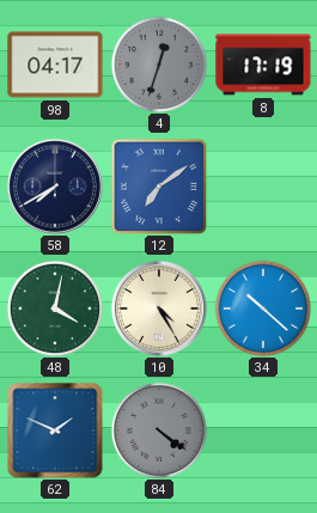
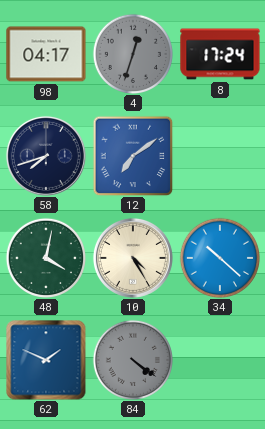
8: 17:19 -> 17:24 (220, 54)
58: 7:40 -> 7:42 (46, 156)
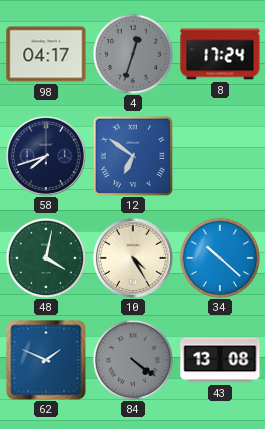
12: 7:09 -> 6:51 (133, 156)
43: none -> 13:08 (220, 360)
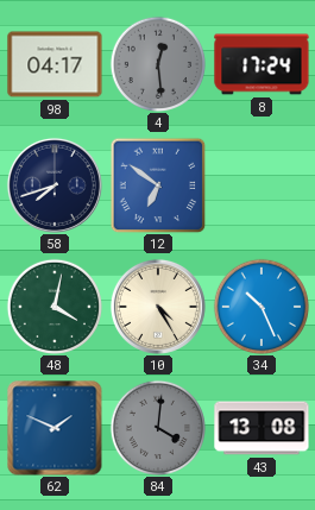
4: 12:33 -> 12:29 (157, 63)
34: 10:22 -> 10:26 (260, 306)
84: 4:21 -> 4:01 (157, 427)
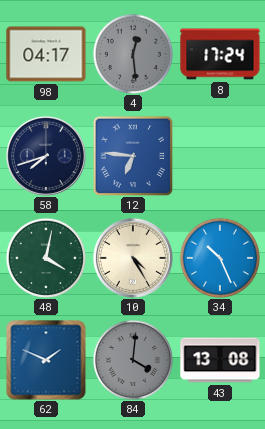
12: 6:51 -> 6:46 (133, 156)
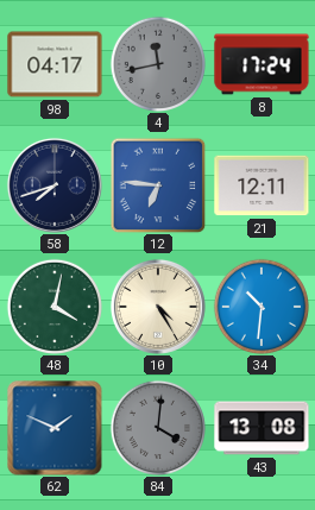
4: 12:29 -> 11:43 (157, 63)
21: none -> 12:11 (262, 185)
34: 10:26 -> 10:31 (260, 306)
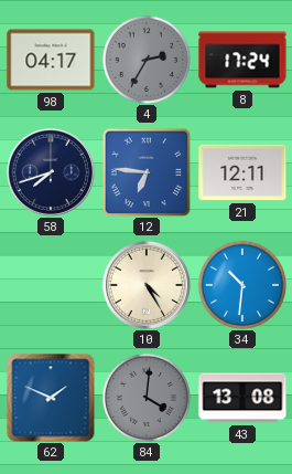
4: 11:43 -> 2:35 (145, 59)
48: 4:02 -> none (53, 306)
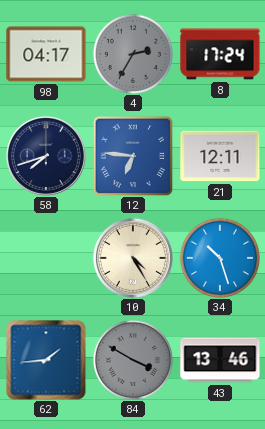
34: 10:31 -> 10:27 (219, 257)
62: 1:49 -> 1:44 (46, 360)
84: 4:01 -> 3:50 (132, 359)
43: 13:08 -> 13:46 (220, 360)
